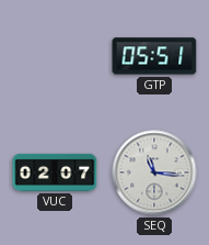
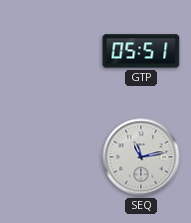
VUC: 02:07 -> none (55, 172)
SEQ: 11:16 -> 11:13 (141, 157)
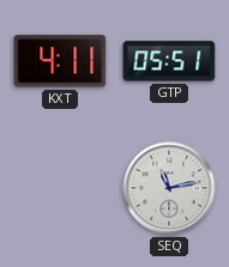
KXT: none -> 4:11 (60, 61)
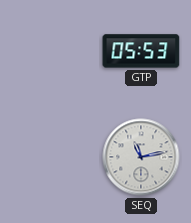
KXT: 4:11 -> none (60, 61)
GTP: 05:51 -> 05:53 (141, 51)
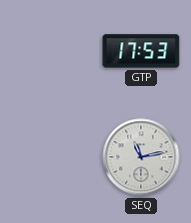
GTP: 05:53 -> 17:53 (141, 51)
